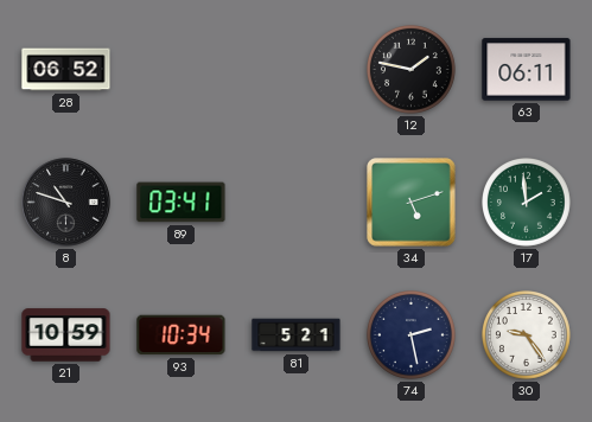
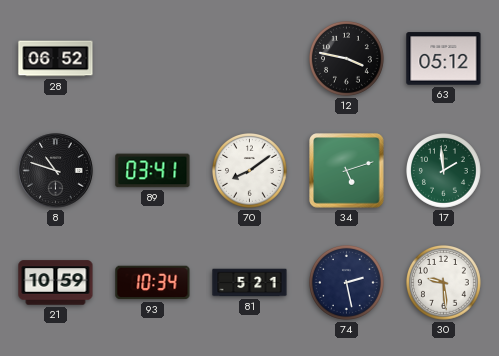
12: 1:47 -> 3:47 (347, 59)
63: 06:11 -> 05:12 (444, 59)
70: none -> 8:09 (250, 171)
30: 9:24 -> 9:29 (444, 283)
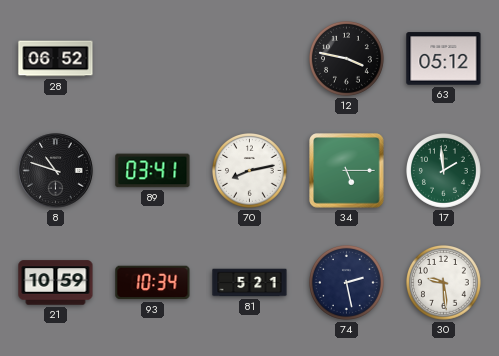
70: 8:09 -> 8:13 (250, 171)
34: 5:12 -> 5:15 (347, 171)
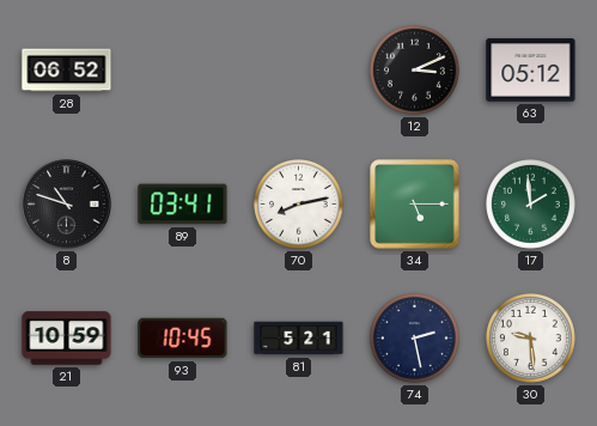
12: 3:47 -> 3:11 (415, 71)
93: 10:34 -> 10:45 (183, 339)
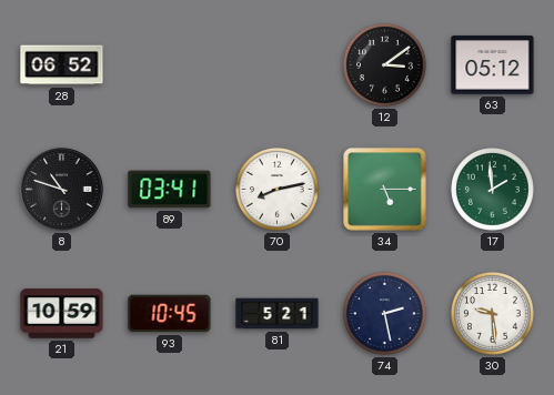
12: 3:11 -> 3:09 (385, 65)
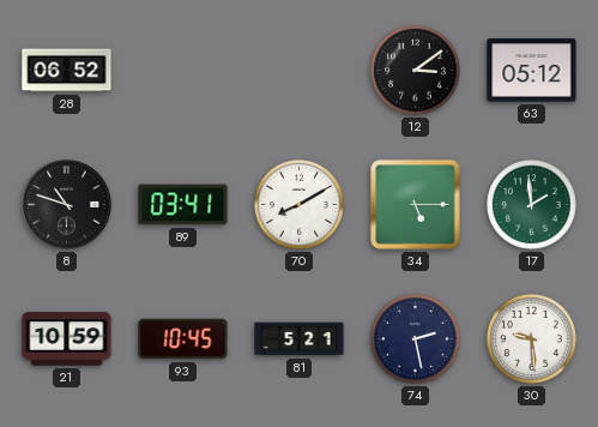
70: 8:13 -> 8:10 (300, 205)
